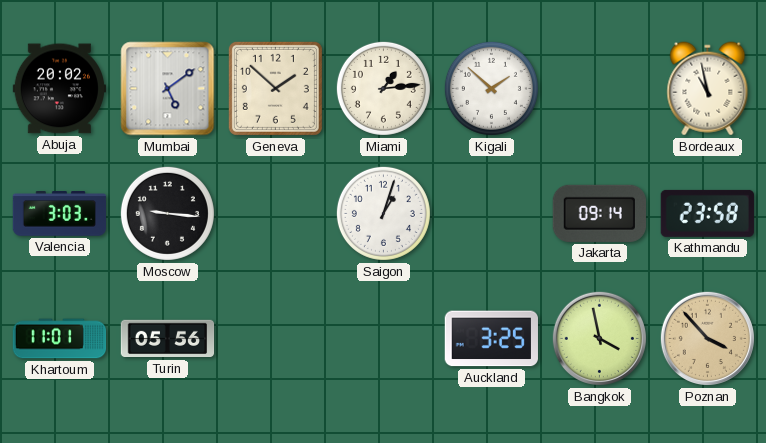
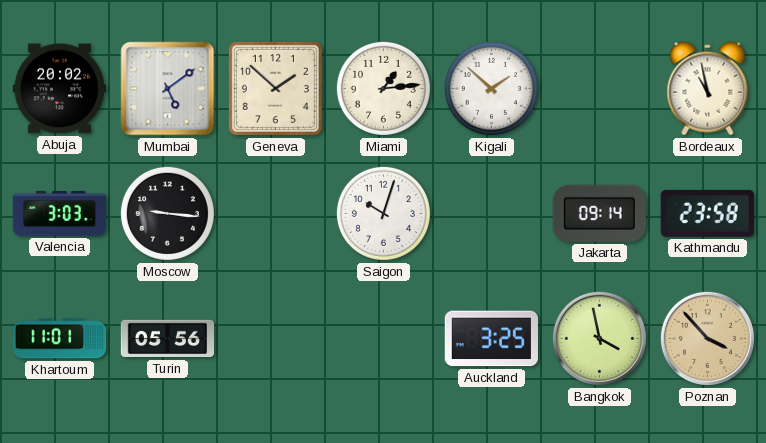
Saigon: 1:03 -> 10:03 (383, 213)
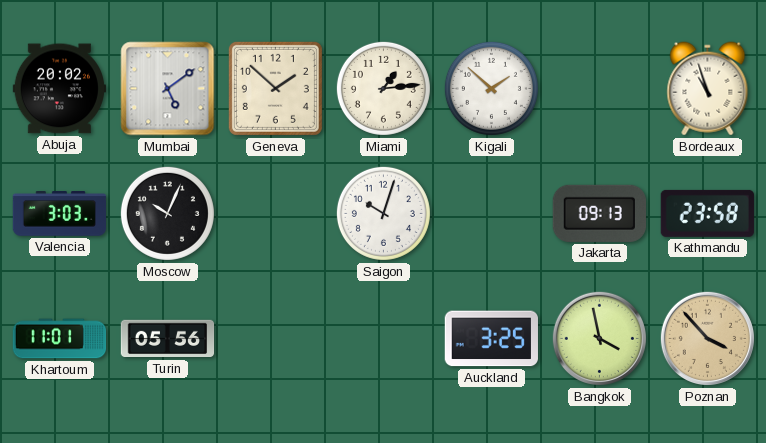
Bordeaux: 10:58 -> 10:57 (708, 89)
Moscow: 9:16 -> 10:04 (167, 213)
Jakarta: 09:14 -> 09:13 (599, 213)
